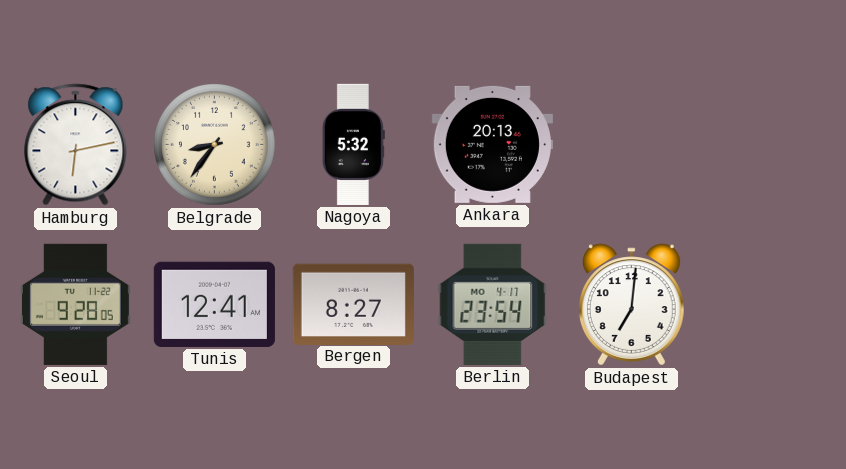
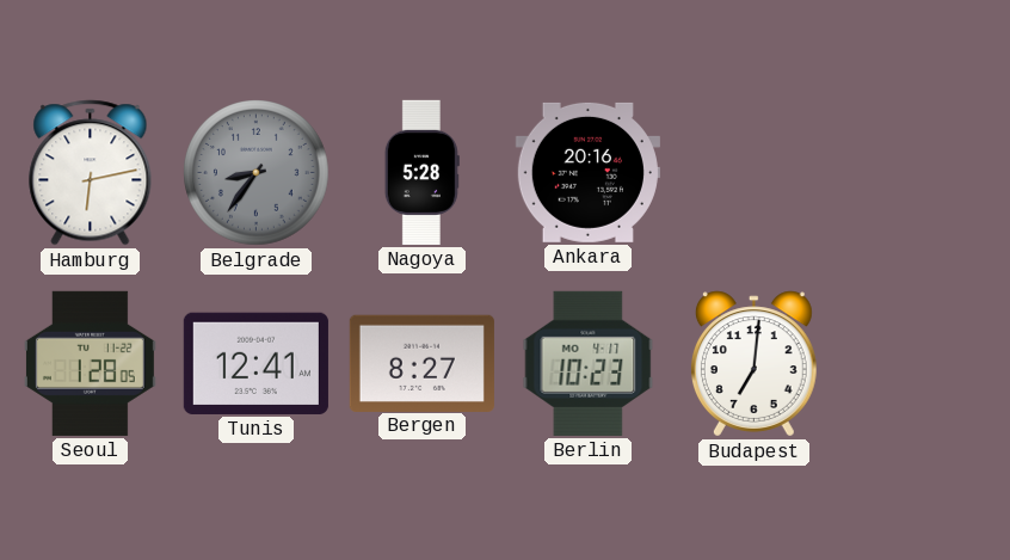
Belgrade dial: cream -> grey (257, 173)
Nagoya: 5:32 -> 5:28 (421, 172)
Ankara: 20:13 -> 20:16 (587, 172)
Seoul: 9:28 -> 1:28 (90, 363)
Berlin: 23:54 -> 10:23 (589, 363)
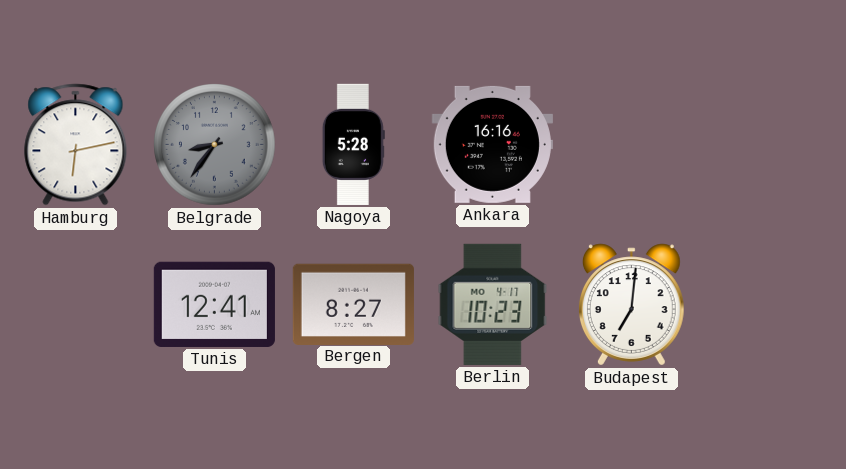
Ankara: 20:16 -> 16:16 (492, 144)
Seoul: 1:28 -> none (90, 363)
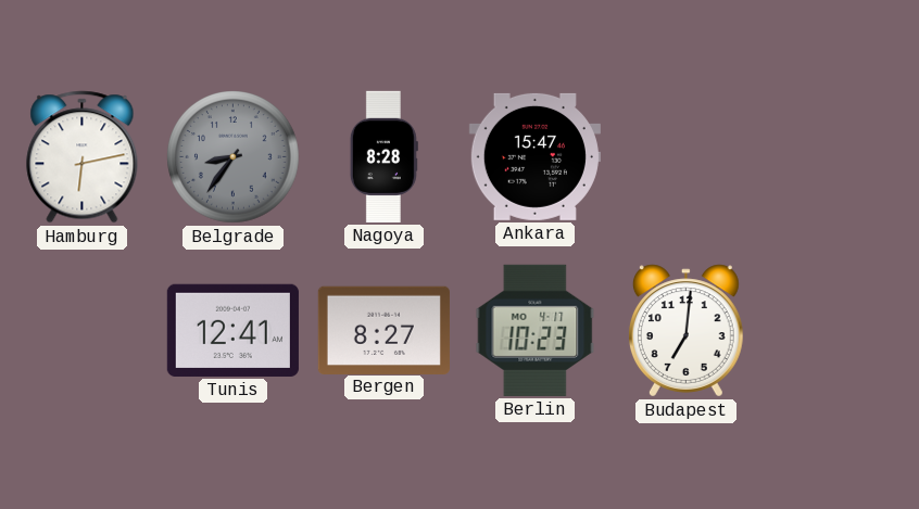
Nagoya: 5:28 -> 8:28 (383, 156)
Ankara: 16:16 -> 15:47 (534, 156)
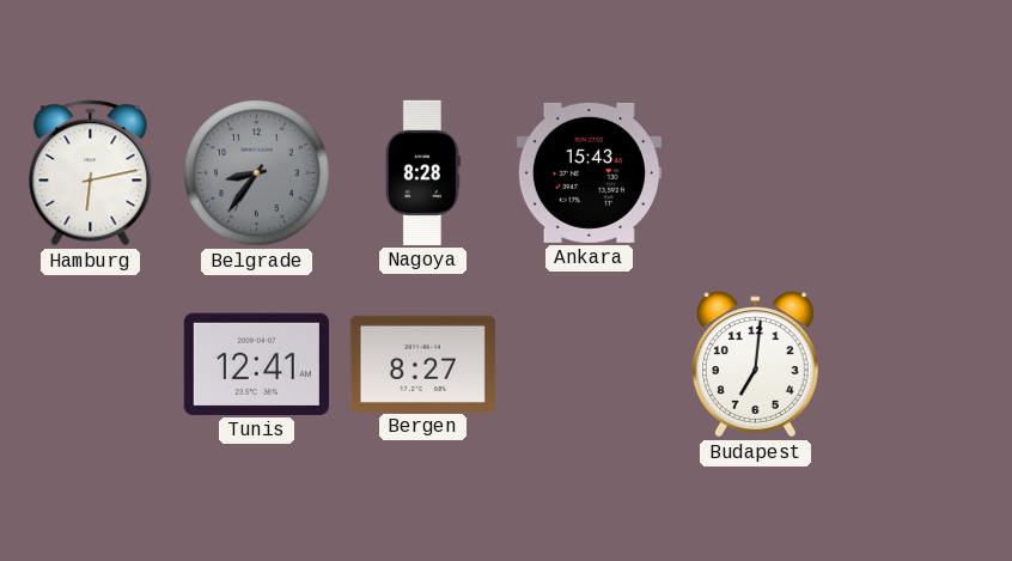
Ankara: 15:47 -> 15:43 (589, 172)
Berlin: 10:23 -> none (536, 330)
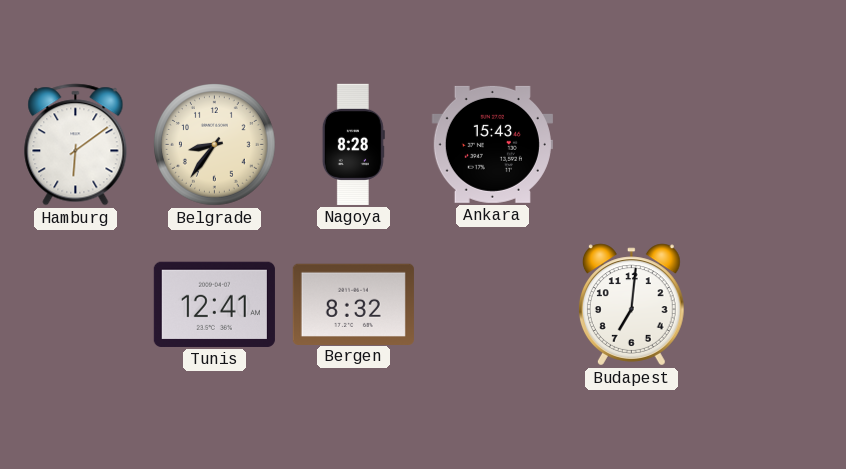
Hamburg: 6:13 -> 6:09 (76, 145)
Belgrade dial: grey -> cream (215, 145)
Bergen: 8:27 -> 8:32 (353, 304)
